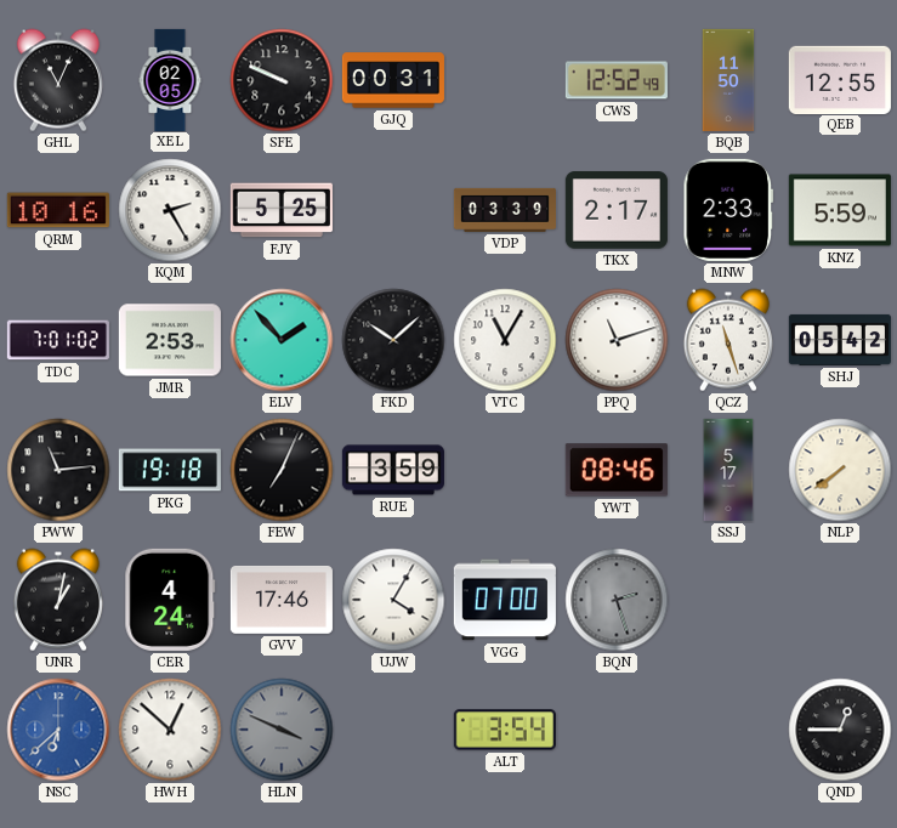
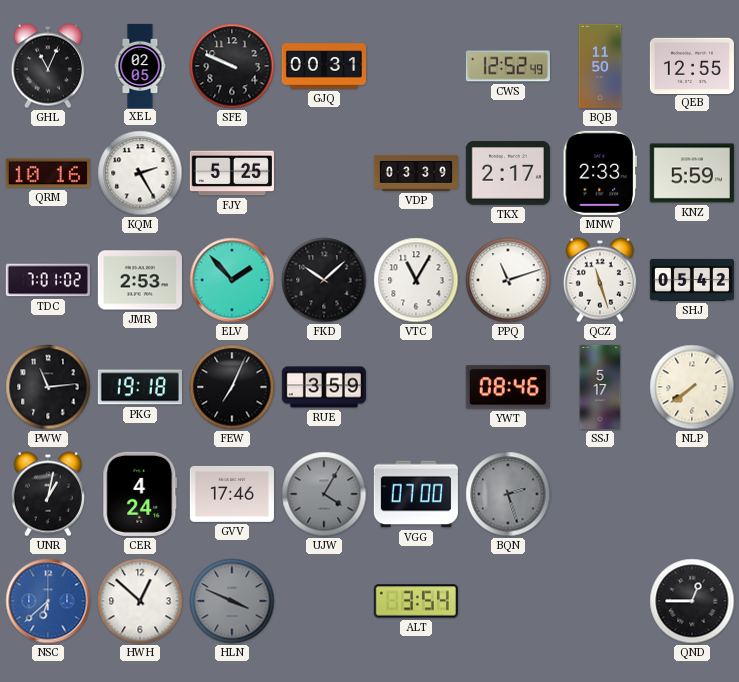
UJW dial: white -> grey (324, 494)
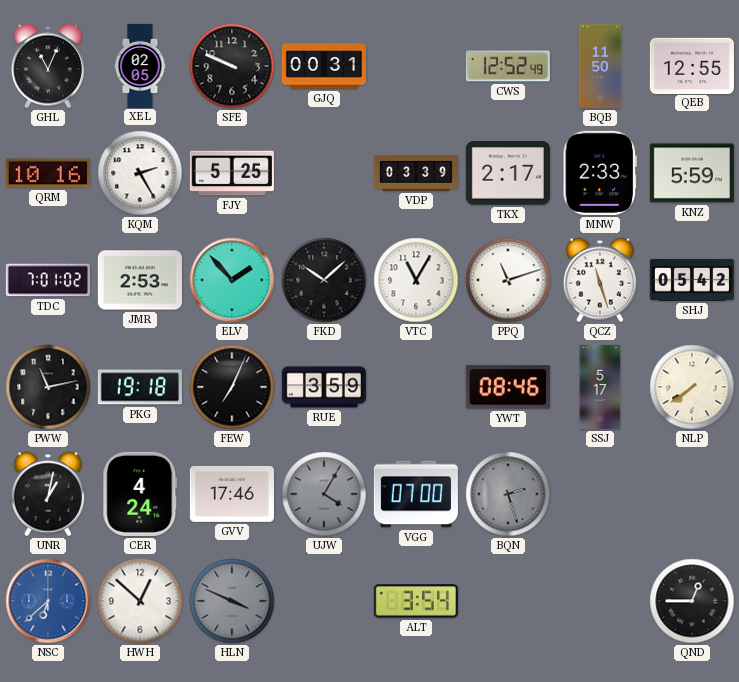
PWW: 11:14 -> 11:13 (48, 387)
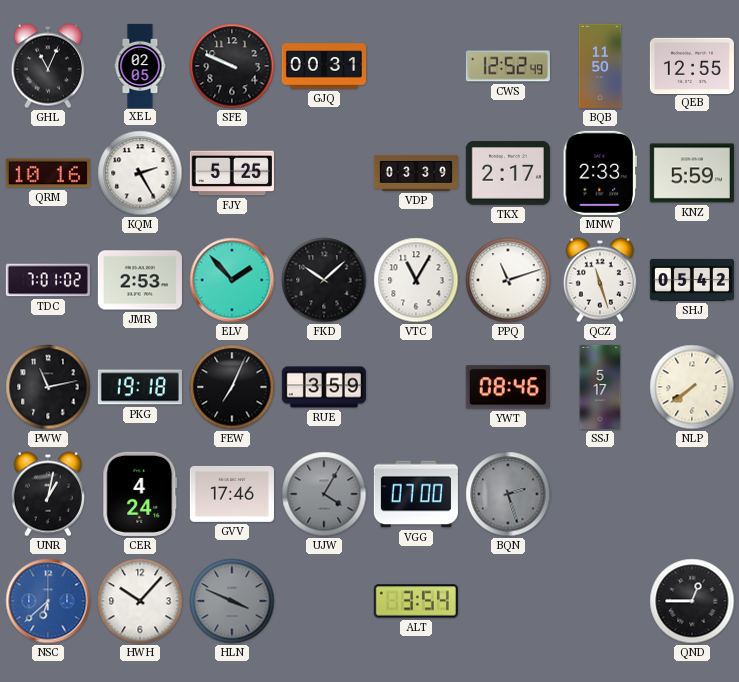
HWH: 12:52 -> 10:07 (140, 601)
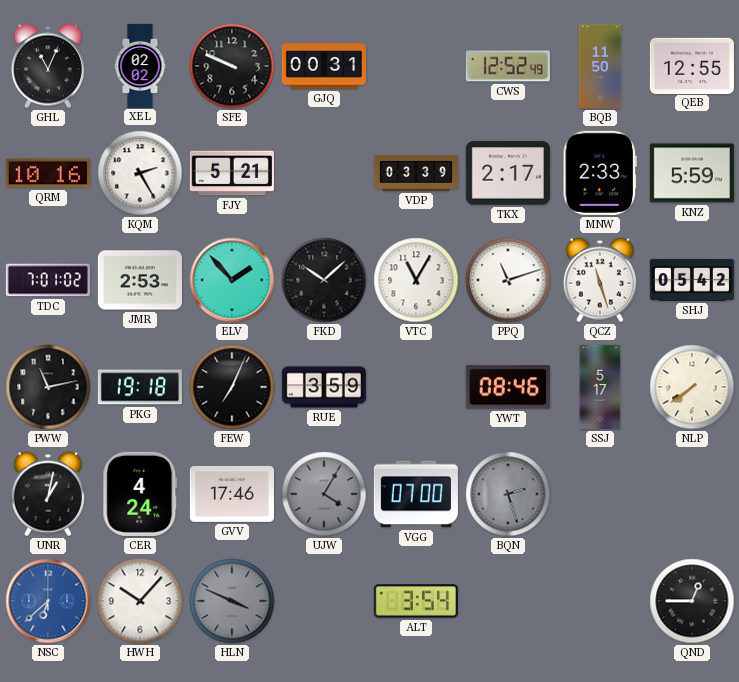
XEL: 02:05 -> 02:02 (140, 65)
FJY: 5:25 -> 5:21 (232, 173)
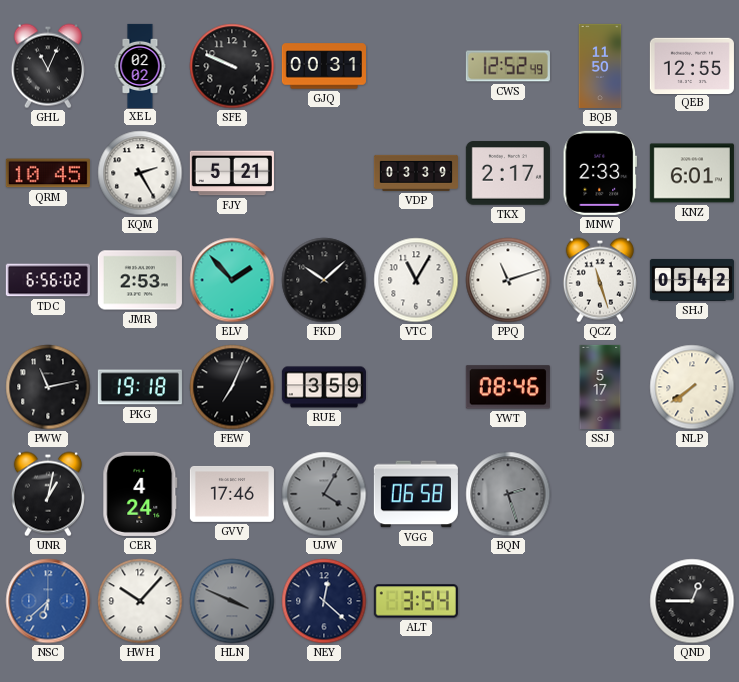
QRM: 10:16 -> 10:45 (48, 173)
KNZ: 5:59 -> 6:01 (692, 173)
TDC: 7:01 -> 6:56 (48, 280)
VGG: 07:00 -> 06:58 (416, 494)
NEY: none -> 12:22 (324, 601)
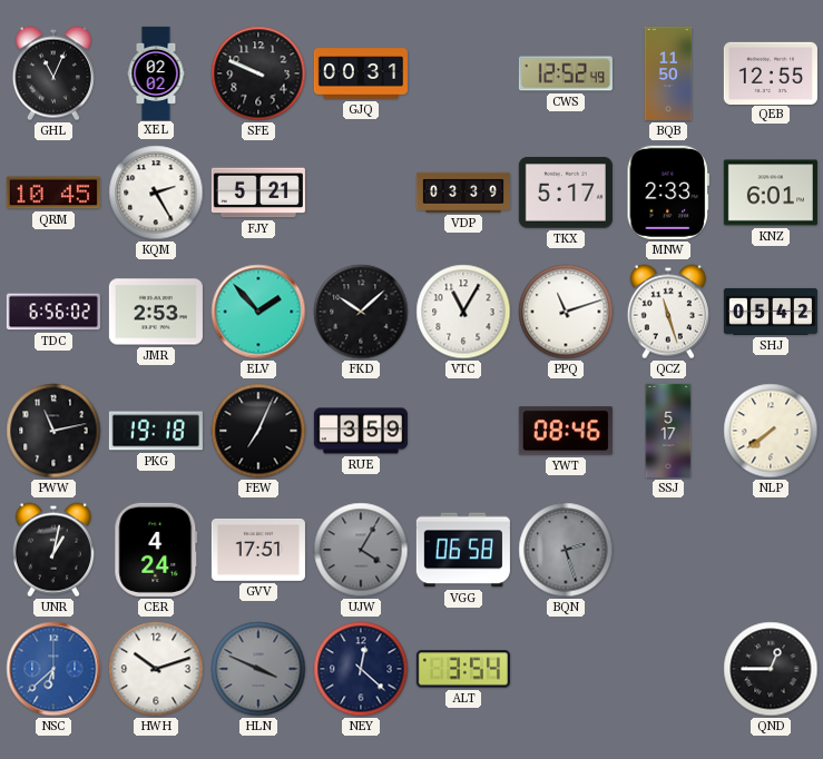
TKX: 2:17 -> 5:17 (566, 193)
GVV: 17:46 -> 17:51 (258, 550)
HWH: 10:07 -> 10:12 (156, 669)
